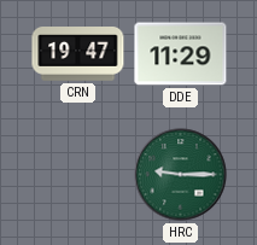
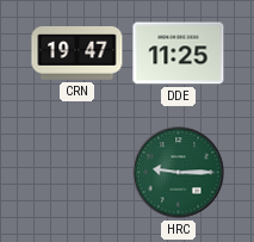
DDE: 11:29 -> 11:25 (179, 54)
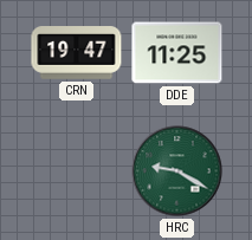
HRC: 9:15 -> 9:20 (177, 171)
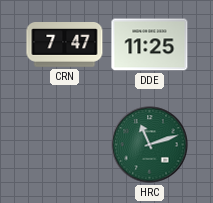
CRN: 19:47 -> 7:47 (65, 45)
HRC: 9:20 -> 11:12 (150, 145)
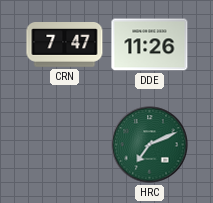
DDE: 11:25 -> 11:26 (150, 45)
HRC: 11:12 -> 7:11 (150, 145)
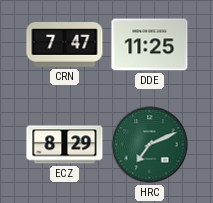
DDE: 11:26 -> 11:25 (150, 45)
ECZ: none -> 8:29 (65, 145)
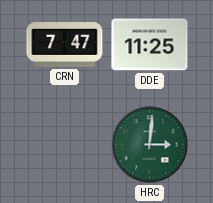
ECZ: 8:29 -> none (65, 145)
HRC: 7:11 -> 3:01 (150, 145)
